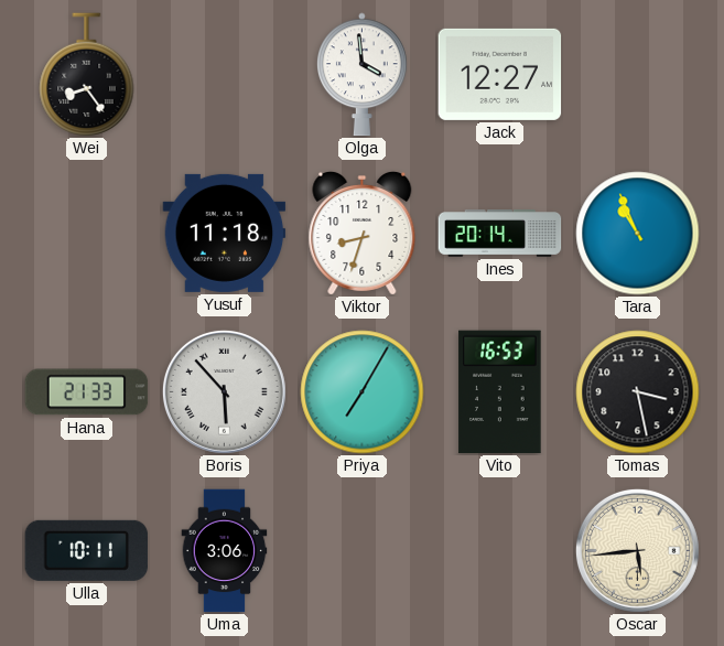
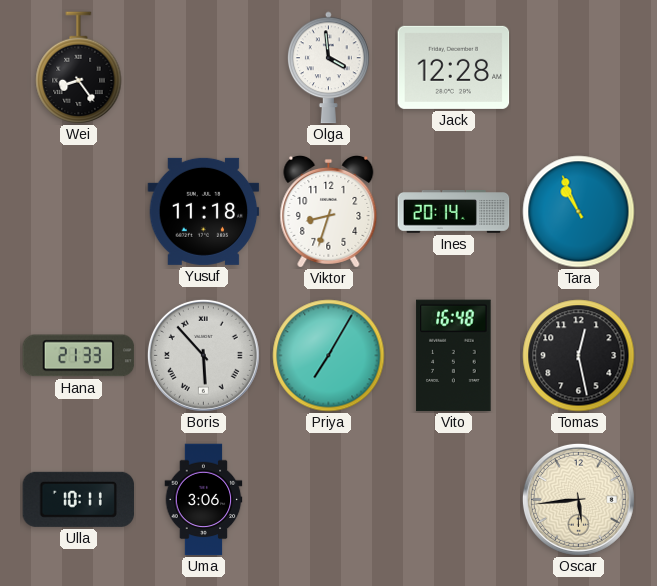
Jack: 12:27 -> 12:28 (454, 67)
Vito: 16:53 -> 16:48 (454, 356)
Tomas: 3:28 -> 12:28 (579, 356)
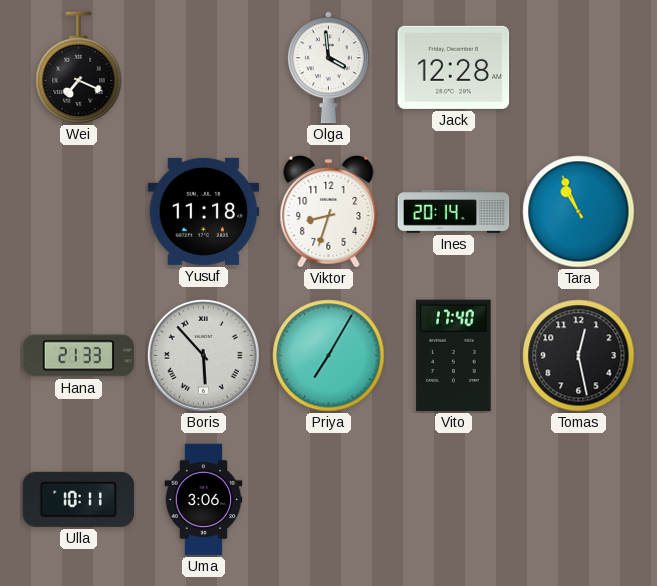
Wei: 8:24 -> 7:19 (79, 67)
Vito: 16:48 -> 17:40 (454, 356)
Oscar: 5:44 -> none (578, 499)
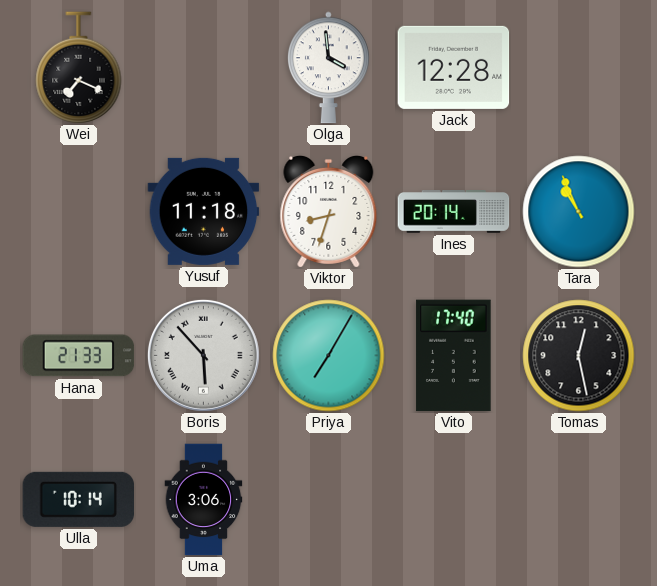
Ulla: 10:11 -> 10:14 (79, 499)
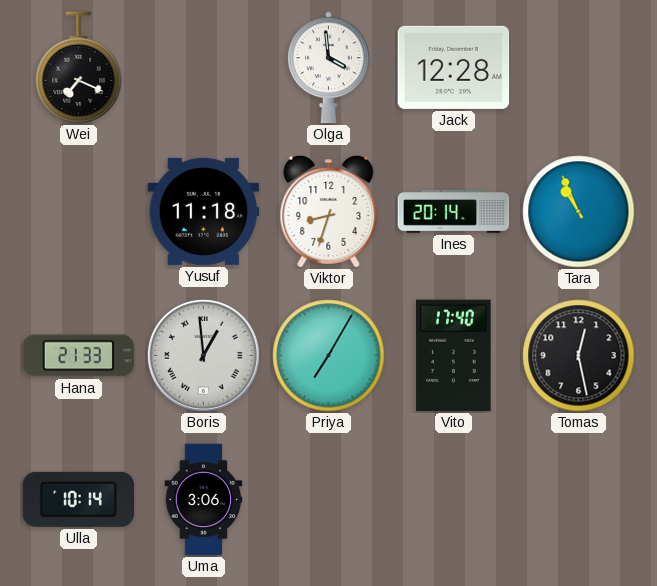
Boris: 5:53 -> 12:59 (203, 355)
